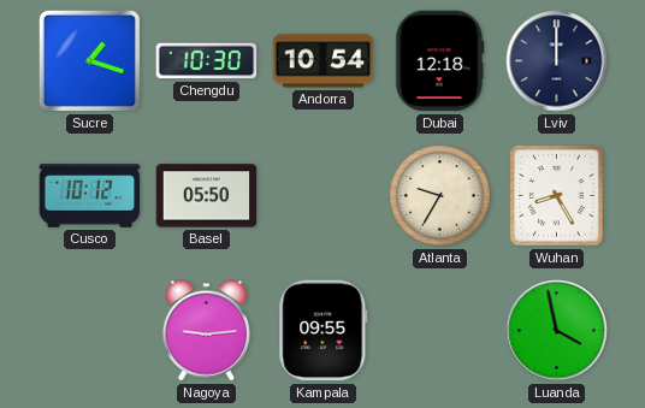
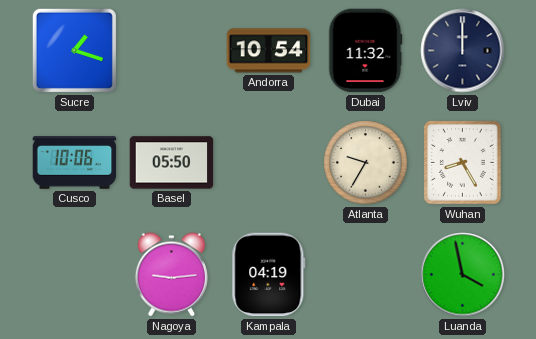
Chengdu: 10:30 -> none (207, 61)
Dubai: 12:18 -> 11:32 (366, 51)
Cusco: 10:12 -> 10:06 (75, 163)
Kampala: 09:55 -> 04:19 (269, 275)
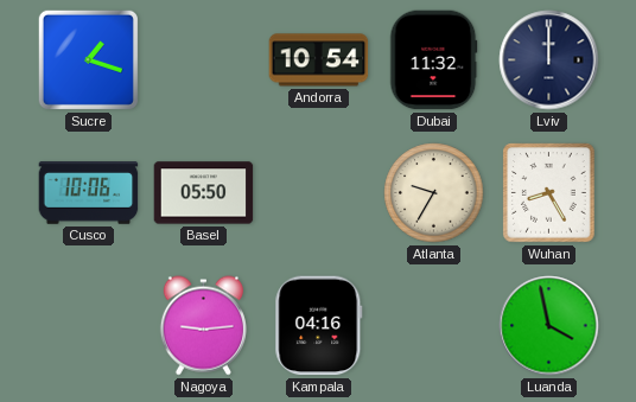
Kampala: 04:19 -> 04:16 (319, 326)
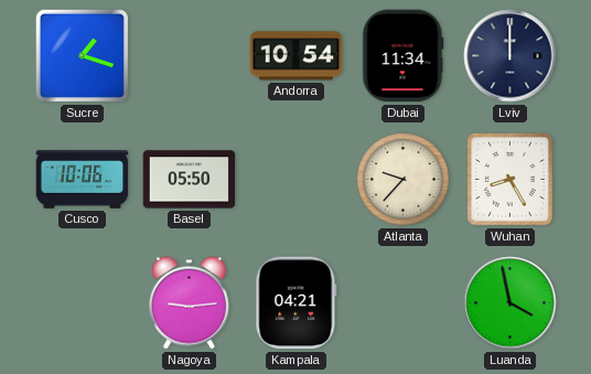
Dubai: 11:32 -> 11:34 (404, 56)
Atlanta: 9:35 -> 9:37 (404, 180)
Kampala: 04:16 -> 04:21 (297, 303)
